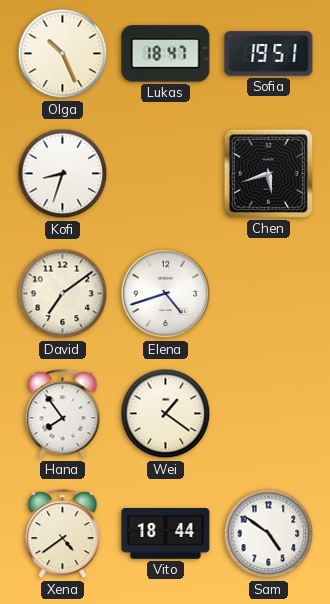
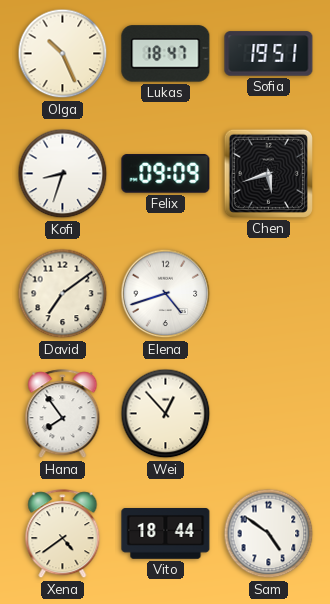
Felix: none -> 09:09 (166, 174)
Wei: 1:21 -> 12:53 (166, 414)
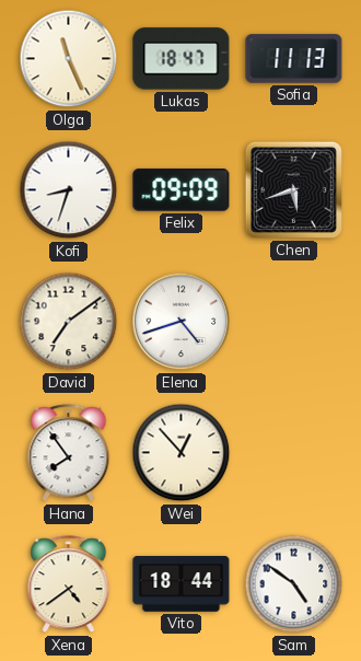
Olga: 10:26 -> 11:26 (69, 59)
Sofia: 19:51 -> 11:13 (294, 59)
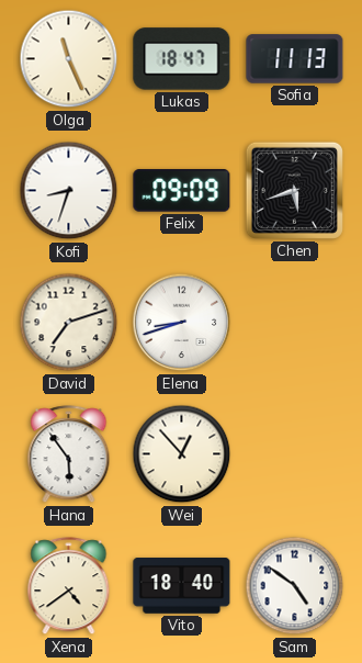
David: 7:09 -> 7:12 (69, 323)
Elena: 4:42 -> 8:42 (182, 323)
Hana: 7:54 -> 5:54 (69, 454)
Vito: 18:44 -> 18:40 (182, 586)
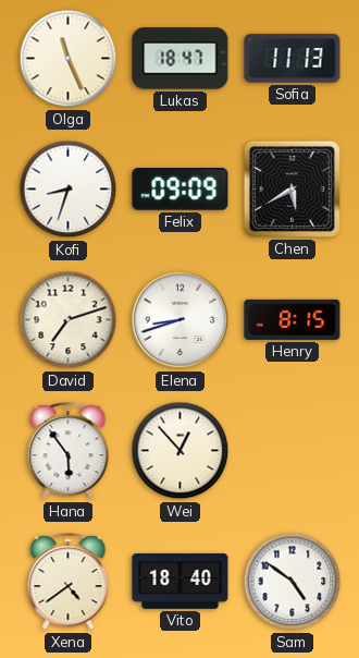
Chen: 5:42 -> 5:40 (292, 188)
Henry: none -> 8:15 (293, 319)
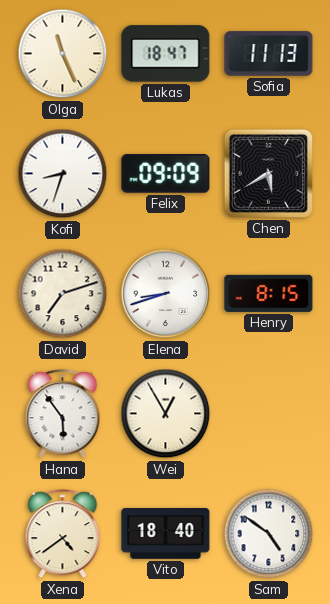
Wei: 12:53 -> 12:55 (166, 414)
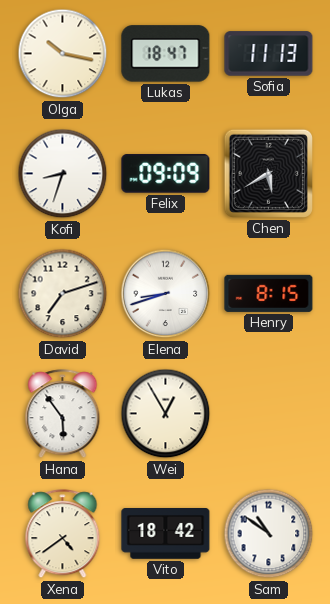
Olga: 11:26 -> 10:17 (63, 54)
Vito: 18:40 -> 18:42 (166, 534)
Sam: 4:51 -> 10:51 (269, 534)
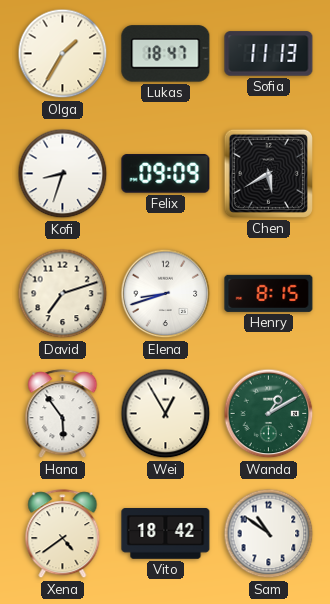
Olga: 10:17 -> 1:35 (63, 54)
Wanda: none -> 1:10 (269, 414)
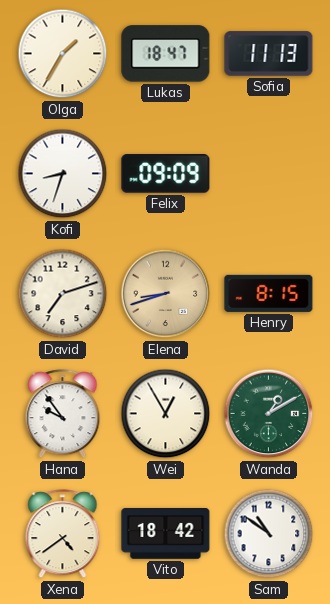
Chen: 5:40 -> none (268, 173)
Elena dial: white -> champagne (166, 294)
Hana: 5:54 -> 9:54 (63, 414)
